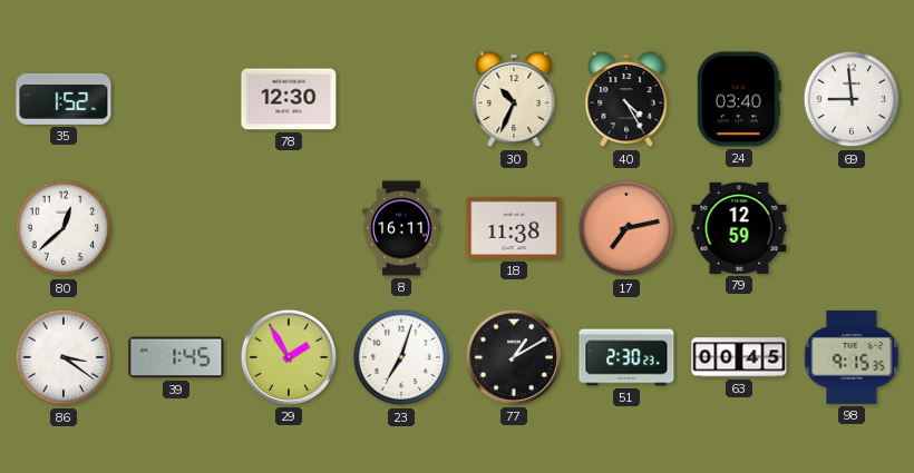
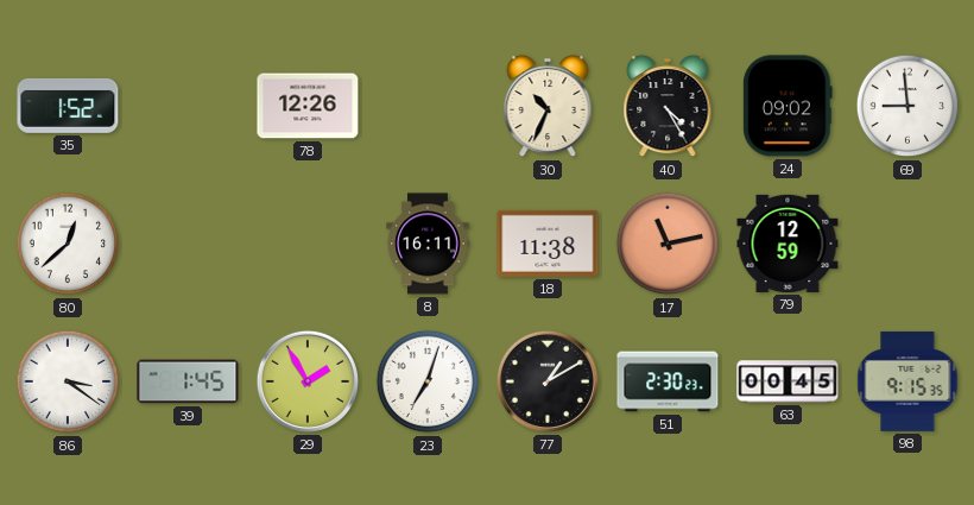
78: 12:30 -> 12:26 (308, 106)
24: 03:40 -> 09:02 (788, 106)
17: 7:13 -> 11:13 (668, 244)
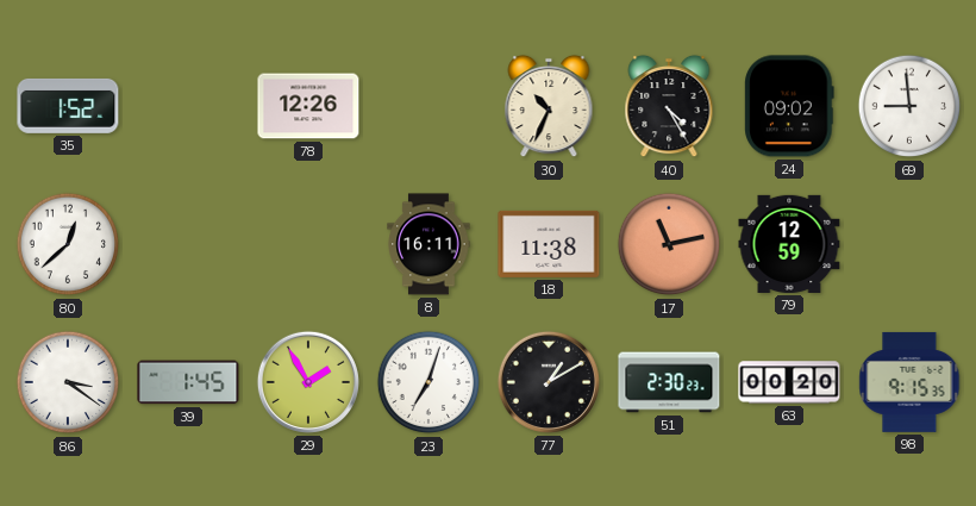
63: 00:45 -> 00:20 (789, 382)
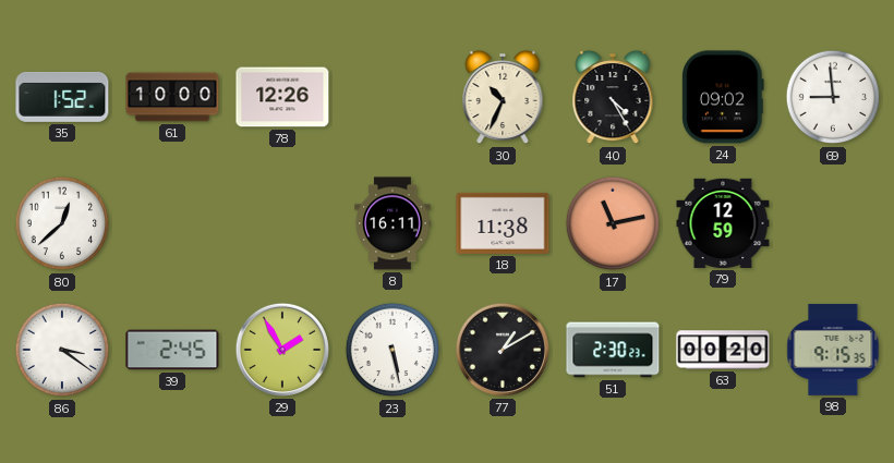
61: none -> 10:00 (172, 97)
39: 1:45 -> 2:45 (172, 350)
23: 7:03 -> 5:28 (392, 350)
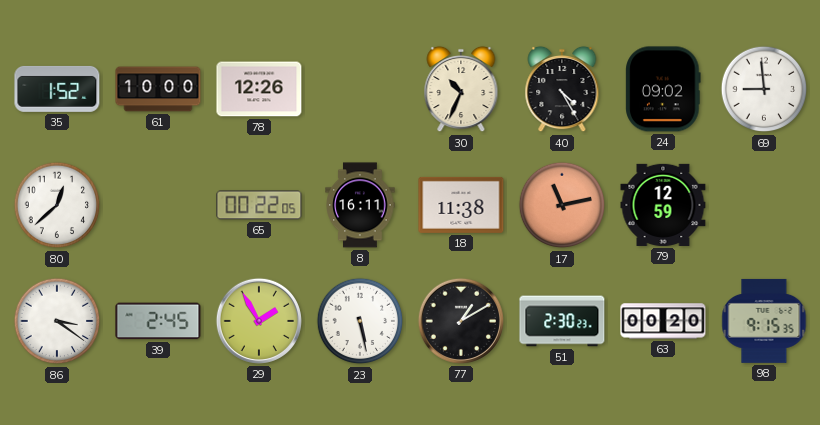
65: none -> 00:22 (259, 205)
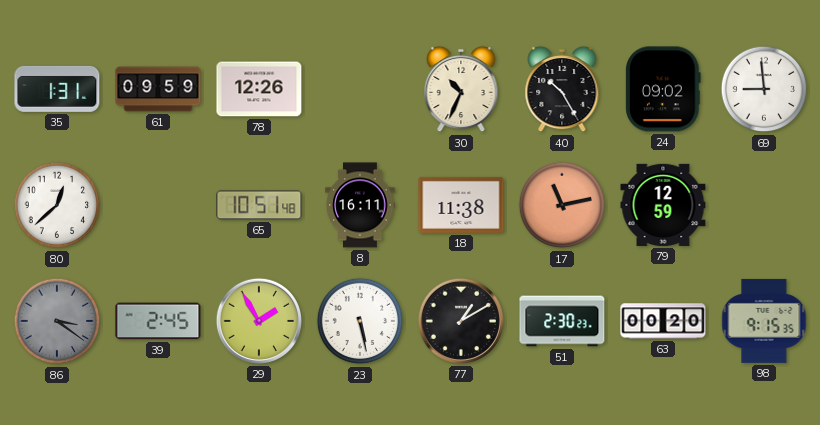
35: 1:52 -> 1:31 (57, 89)
61: 10:00 -> 09:59 (158, 89)
40: 4:25 -> 10:25 (562, 89)
65: 00:22 -> 10:51 (259, 205)
86 dial: white -> grey (57, 321)
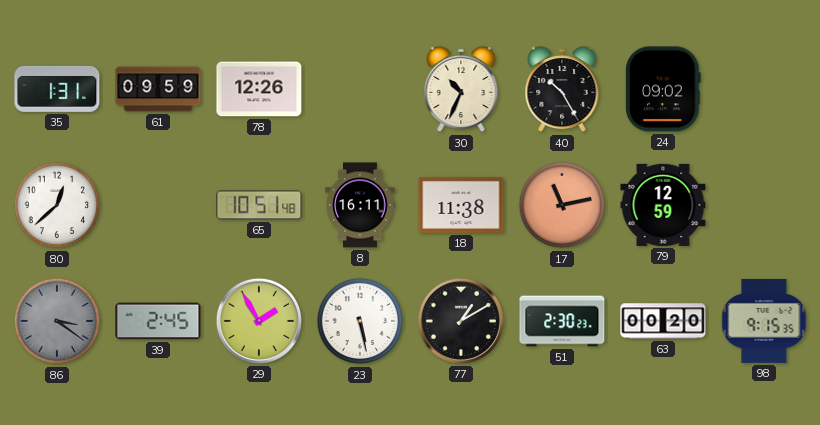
69: 8:59 -> none (764, 89)
